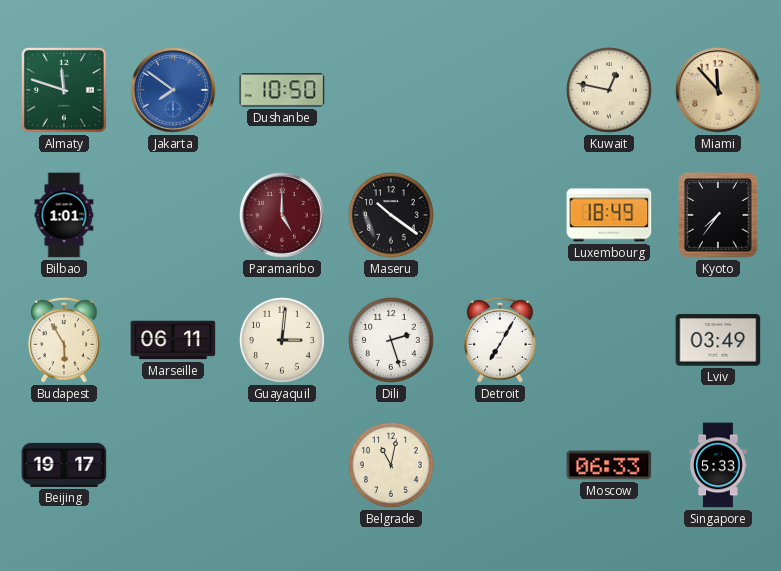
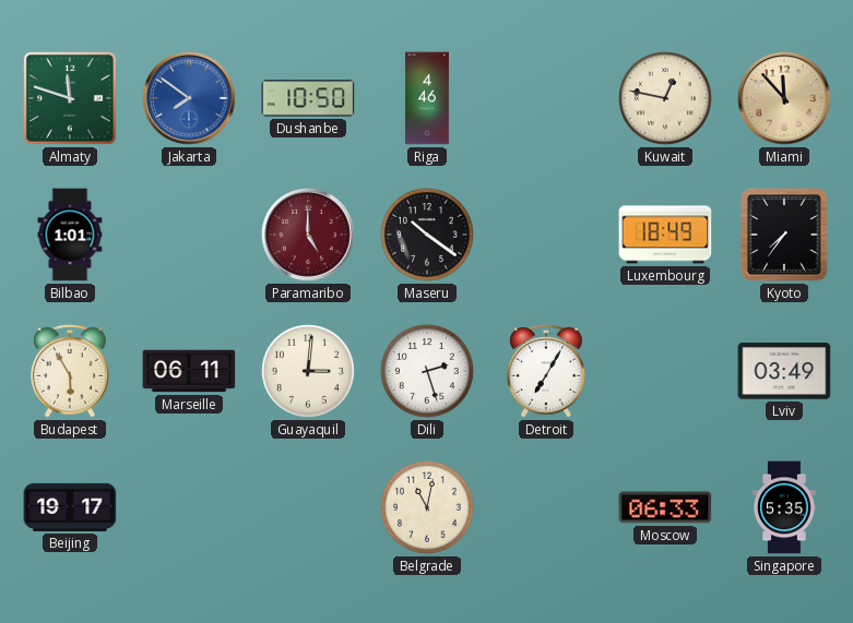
Riga: none -> 4:46 (428, 98)
Singapore: 5:33 -> 5:35 (784, 507)
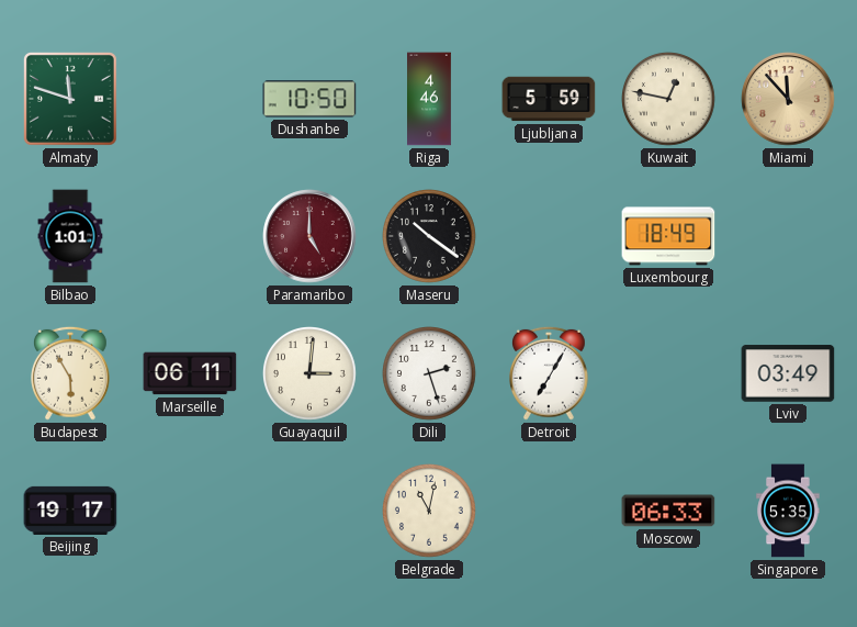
Jakarta: 7:51 -> none (189, 98)
Ljubljana: none -> 5:59 (549, 99)
Kyoto: 7:36 -> none (784, 235)
